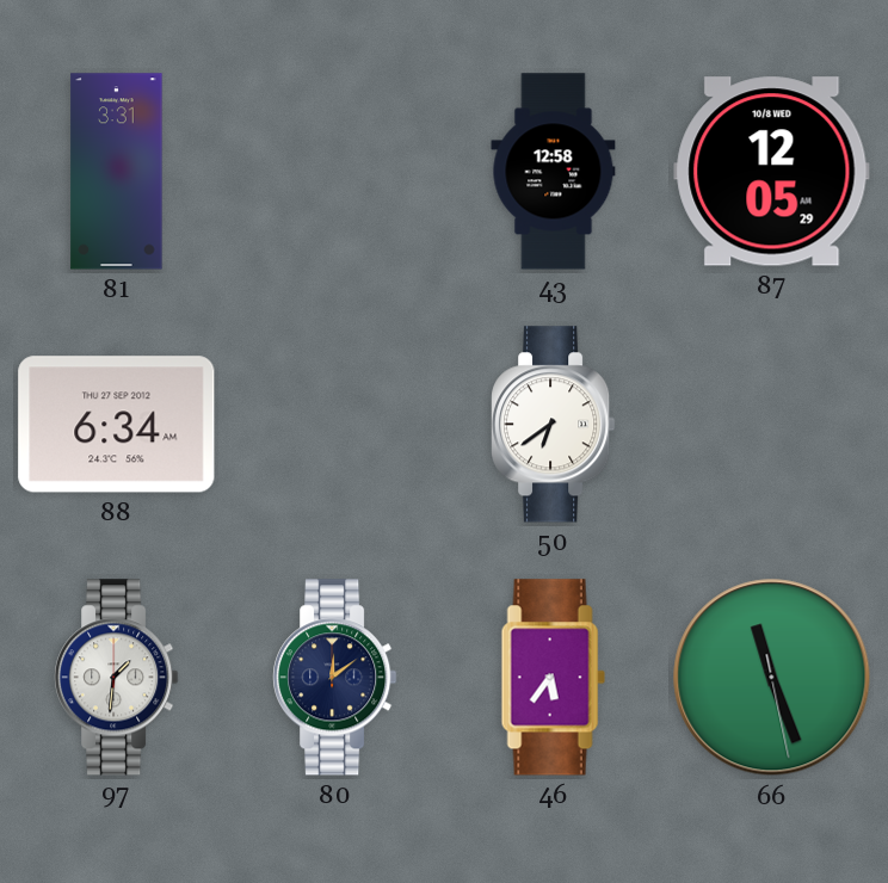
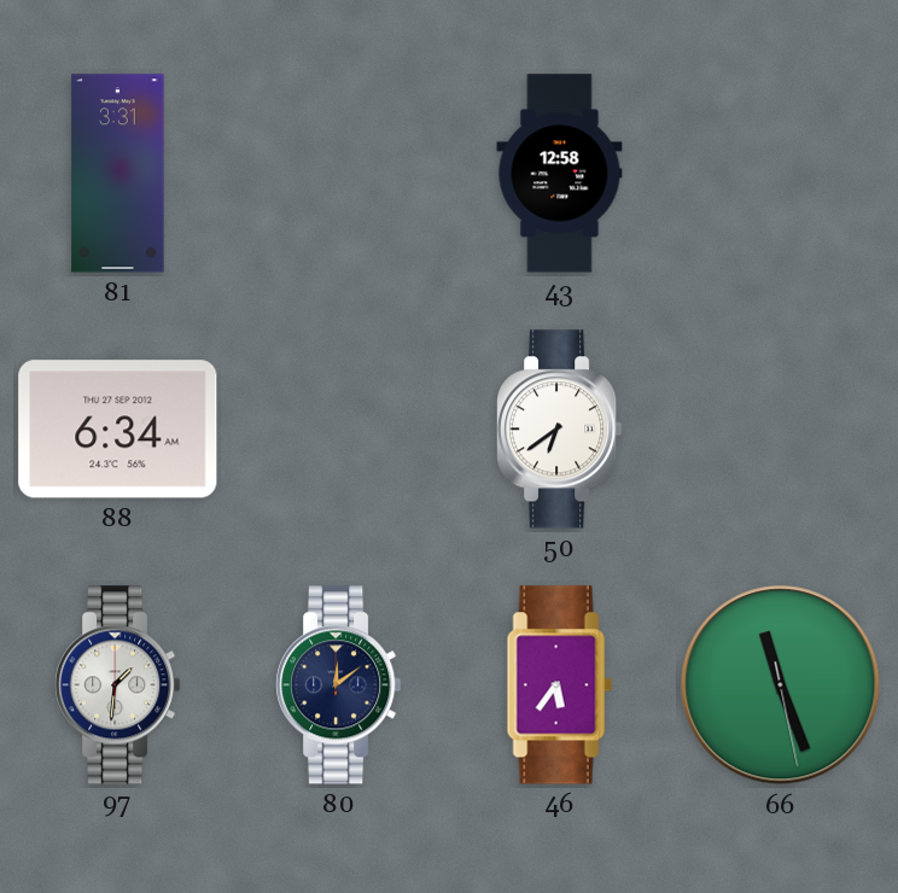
87: 12:05 -> none (772, 172)
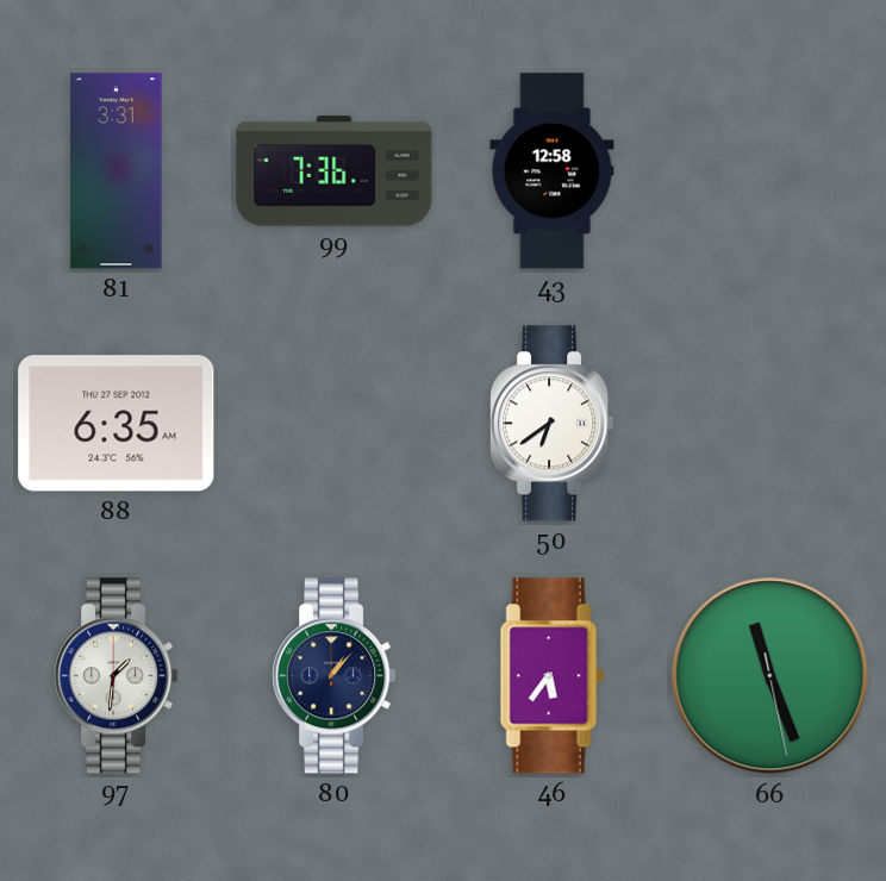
99: none -> 7:36 (335, 171)
88: 6:34 -> 6:35 (117, 424)
80: 12:09 -> 1:07 (335, 676)
